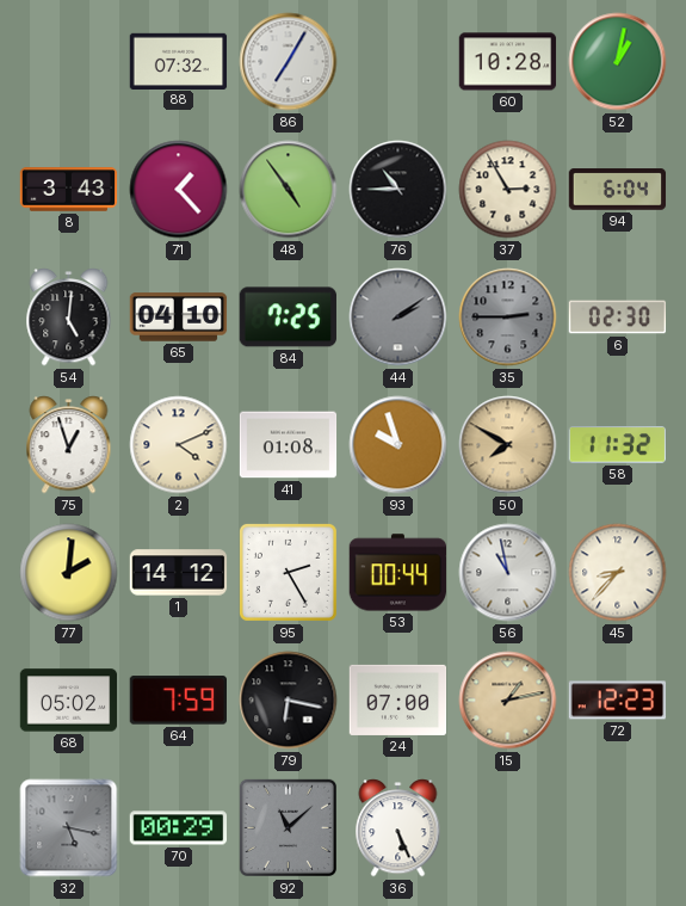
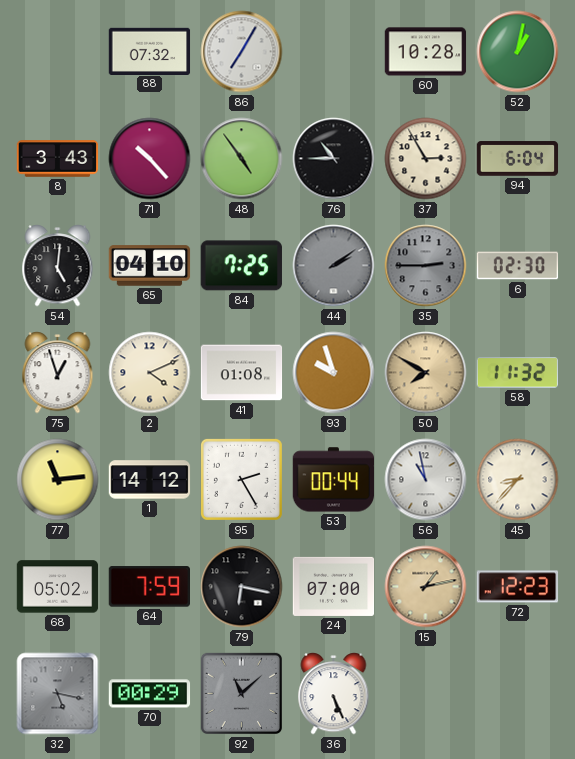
71: 1:23 -> 10:23 (150, 159)
77: 2:01 -> 11:14 (58, 480)
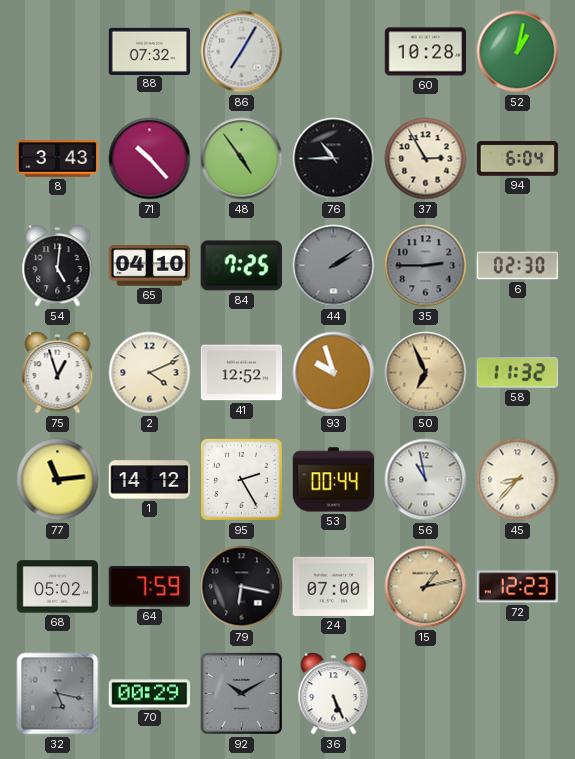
41: 01:08 -> 12:52 (242, 373)
50: 7:50 -> 6:56 (426, 373)
92: 11:08 -> 10:10 (241, 693)
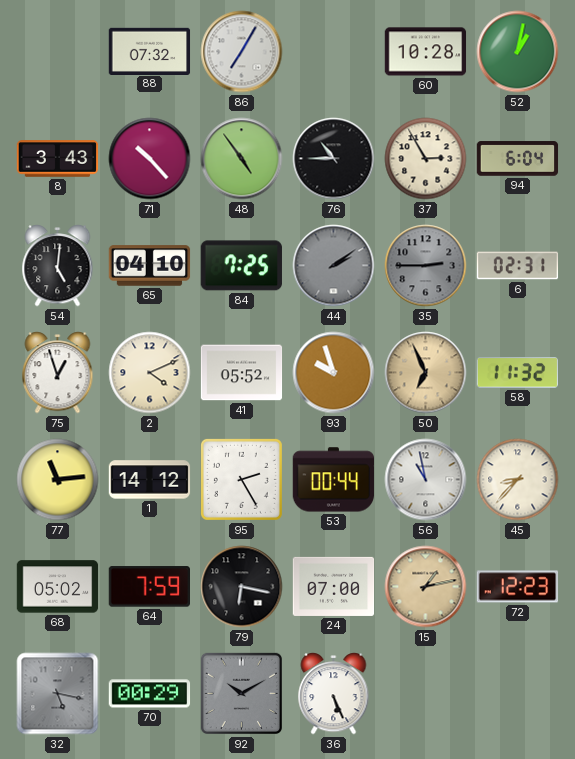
6: 02:30 -> 02:31 (518, 266)
41: 12:52 -> 05:52 (242, 373)
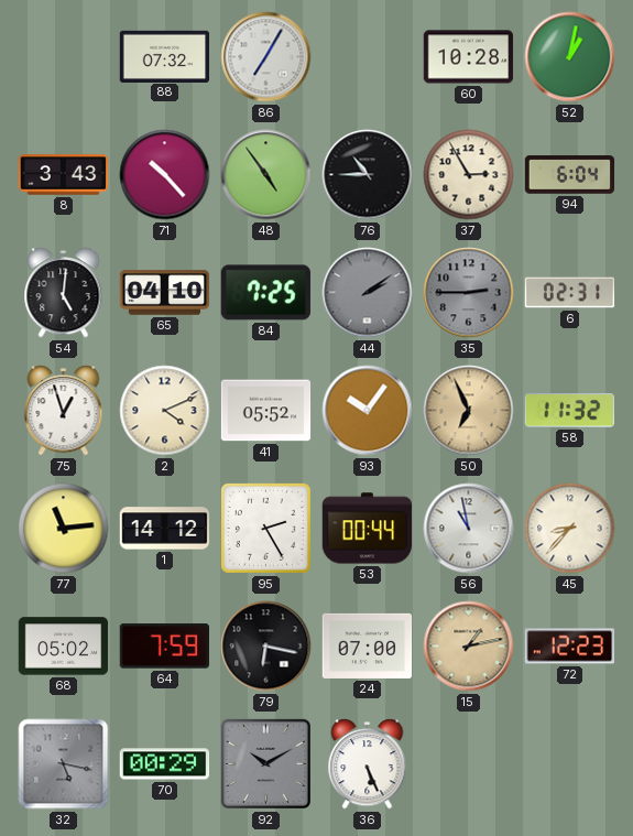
93: 9:57 -> 10:06 (368, 411)
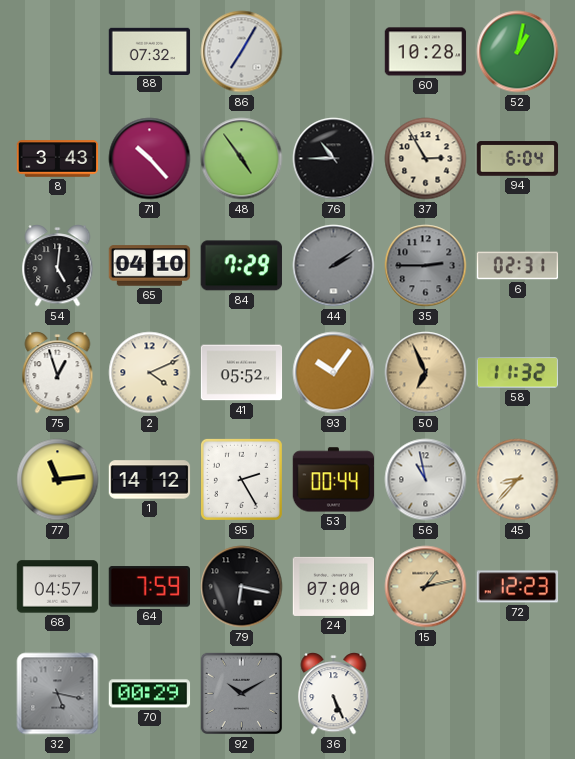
84: 7:25 -> 7:29 (241, 266)
68: 05:02 -> 04:57 (58, 587)
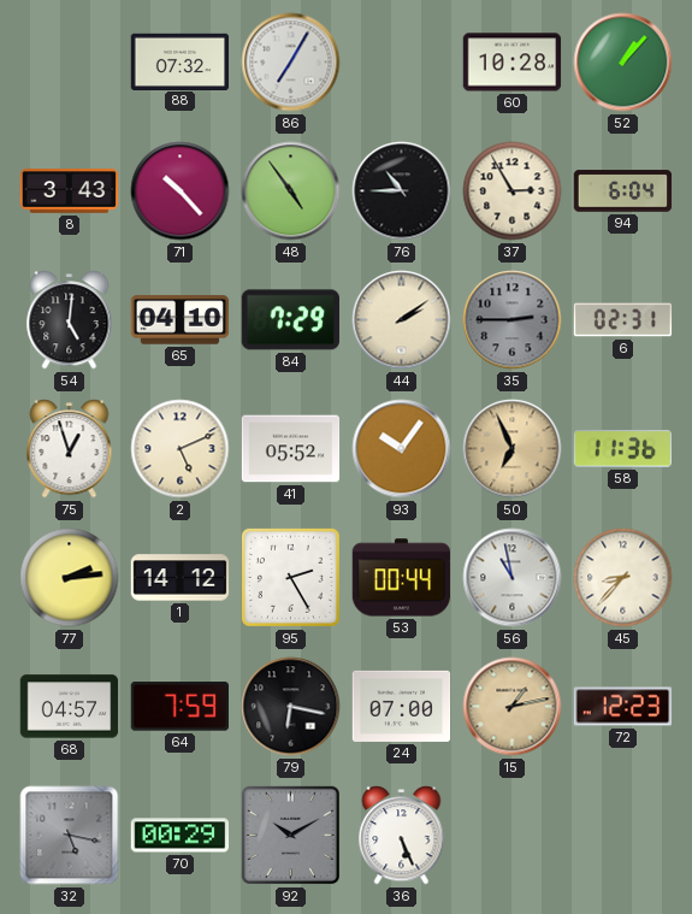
52: 1:02 -> 1:07 (623, 63)
44 dial: grey -> cream (402, 320)
2: 4:11 -> 5:11 (181, 449)
58: 11:32 -> 11:36 (622, 449)
77: 11:14 -> 2:14 (70, 578)
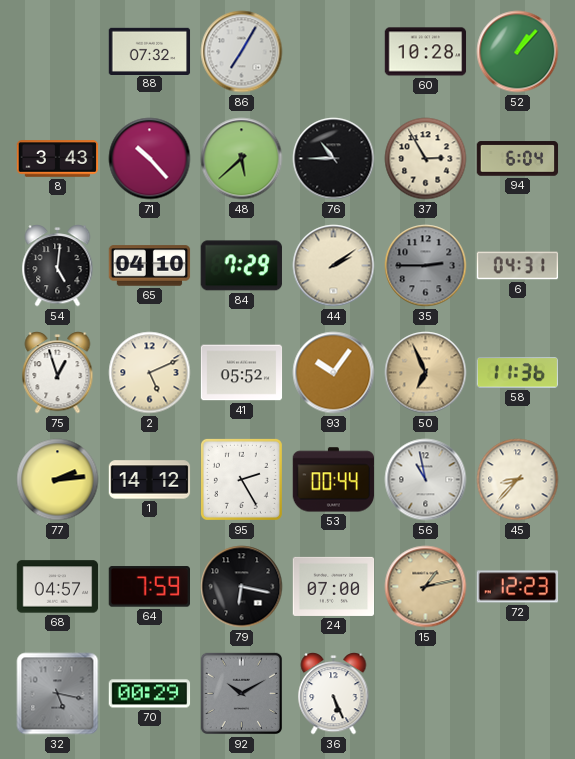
48: 4:54 -> 5:38 (242, 159)
6: 02:31 -> 04:31 (518, 266)
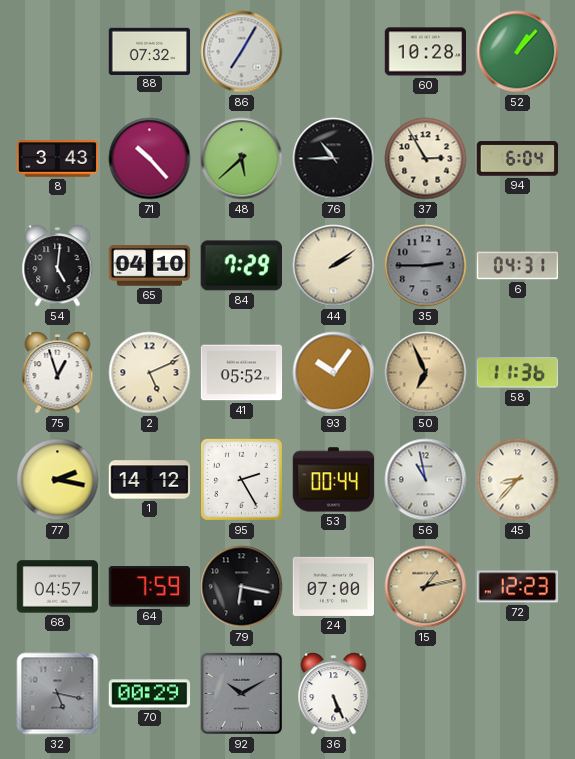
77: 2:14 -> 2:17 (58, 480)
